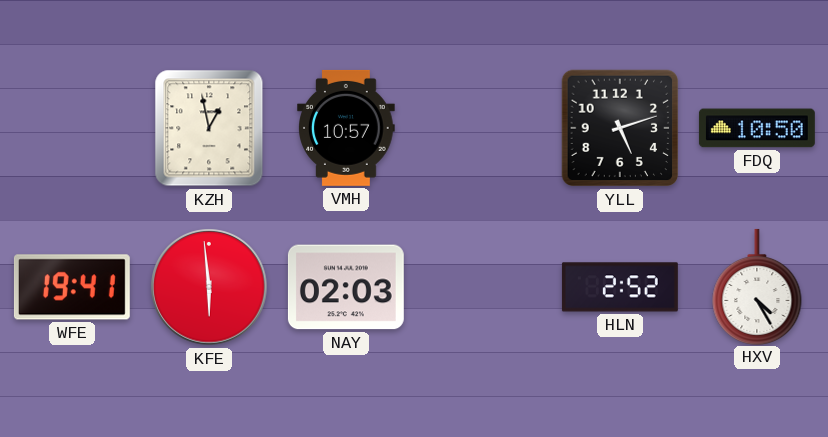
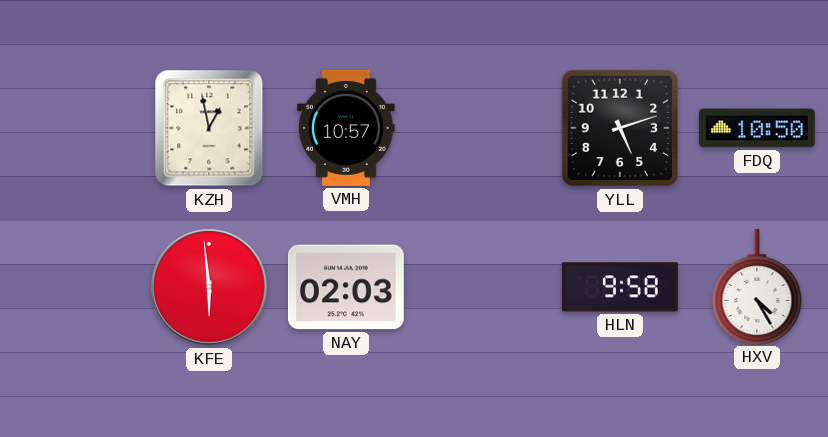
WFE: 19:41 -> none (72, 287)
HLN: 2:52 -> 9:58 (620, 287)
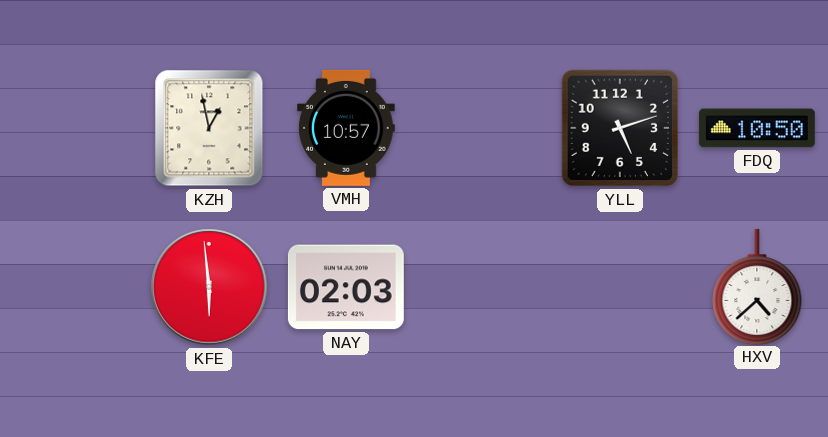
HLN: 9:58 -> none (620, 287)
HXV: 4:25 -> 4:38 (757, 286)
